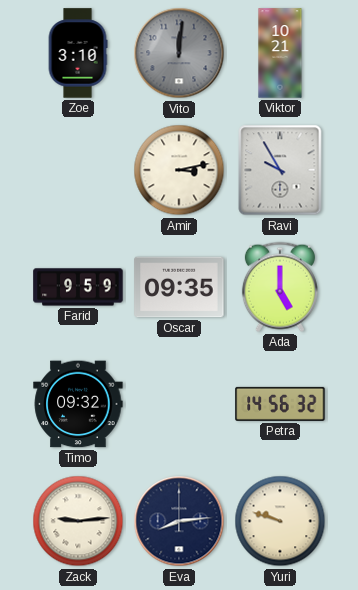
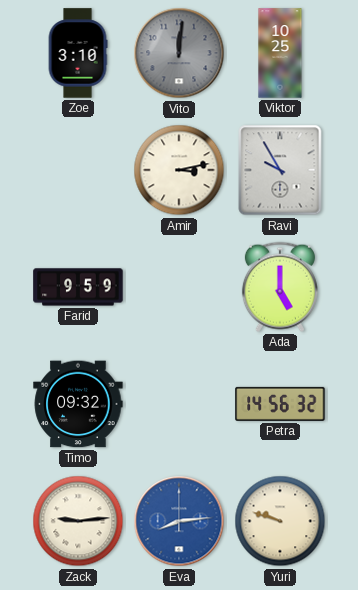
Viktor: 10:21 -> 10:25 (280, 53)
Oscar: 09:35 -> none (179, 287)
Eva dial: navy -> blue (179, 521)
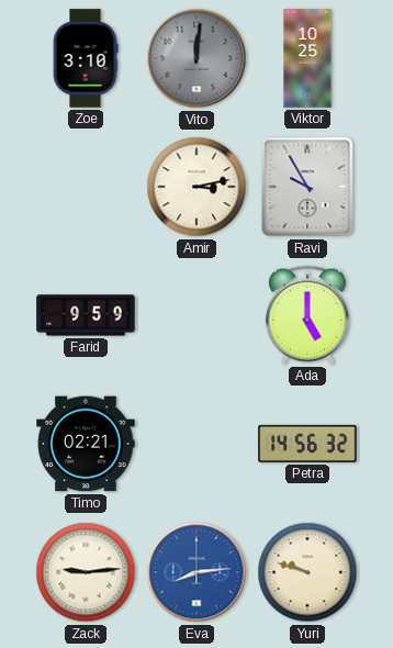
Timo: 09:32 -> 02:21 (86, 444)
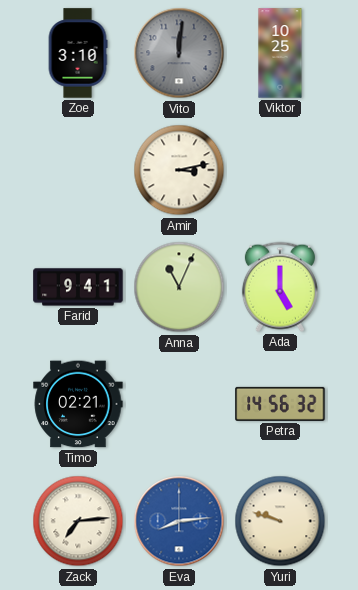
Ravi: 9:55 -> none (307, 187)
Farid: 9:59 -> 9:41 (78, 287)
Anna: none -> 11:04 (179, 287)
Zack: 9:14 -> 7:14 (78, 521)
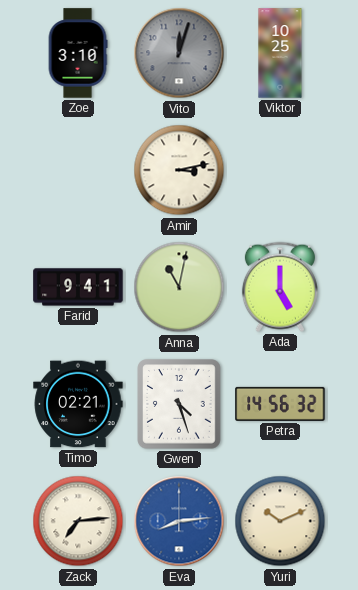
Vito: 12:01 -> 12:03 (179, 53)
Anna: 11:04 -> 11:02 (179, 287)
Gwen: none -> 4:27 (179, 404)
Yuri: 9:48 -> 10:11 (280, 521)
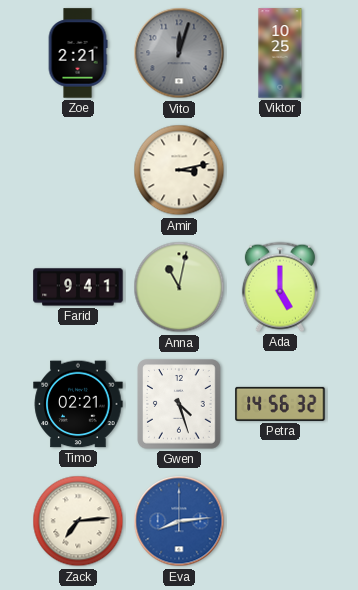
Zoe: 3:10 -> 2:21 (78, 53)
Yuri: 10:11 -> none (280, 521)
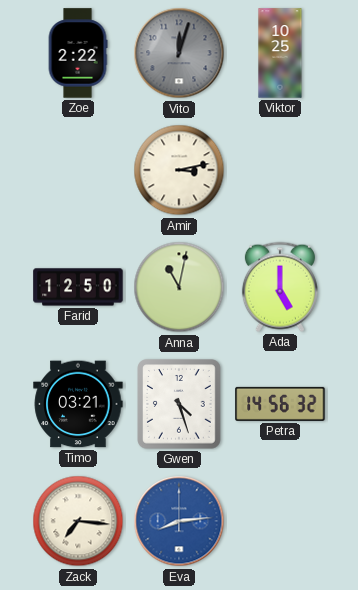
Zoe: 2:21 -> 2:22 (78, 53)
Farid: 9:41 -> 12:50 (78, 287)
Timo: 02:21 -> 03:21 (78, 404)
Zack: 7:14 -> 7:16 (78, 521)
